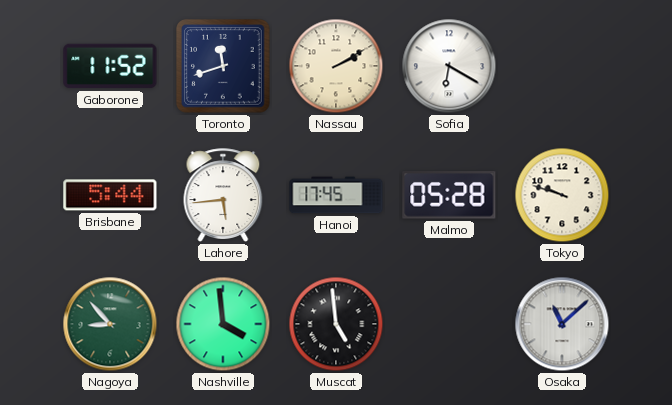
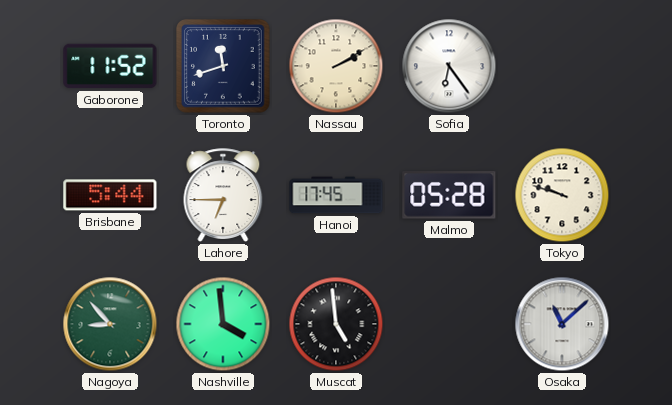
Sofia: 6:20 -> 6:24 (449, 66)
Lahore: 5:44 -> 6:45 (223, 195)
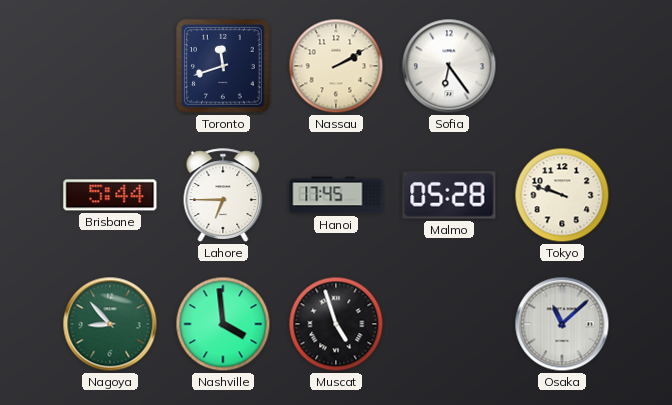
Gaborone: 11:52 -> none (110, 66)
Muscat: 4:59 -> 4:57 (336, 324)
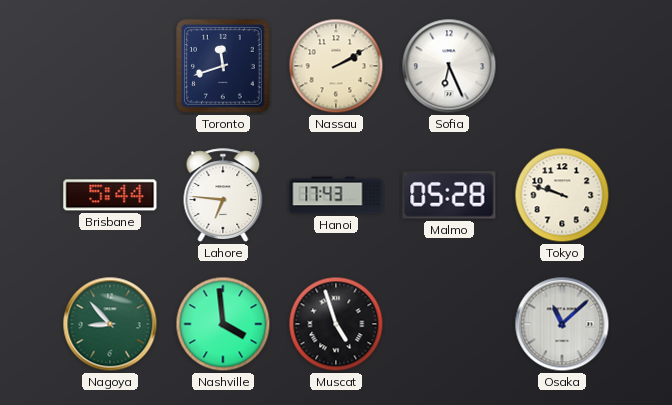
Sofia: 6:24 -> 6:26 (449, 66)
Lahore: 6:45 -> 6:46 (223, 195)
Hanoi: 17:45 -> 17:43 (336, 195)
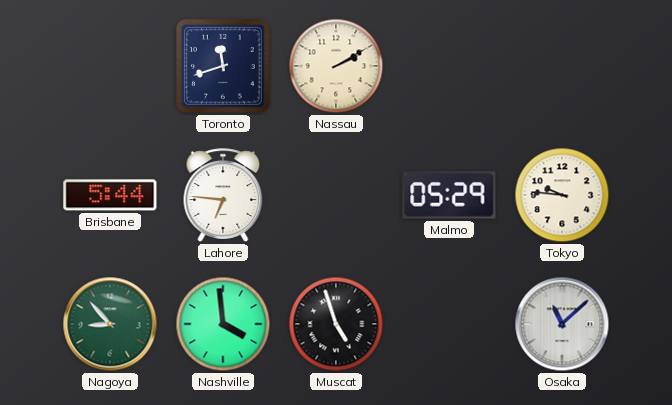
Sofia: 6:26 -> none (449, 66)
Hanoi: 17:43 -> none (336, 195)
Malmo: 05:28 -> 05:29 (449, 195)
Tokyo: 9:48 -> 9:46 (562, 195)
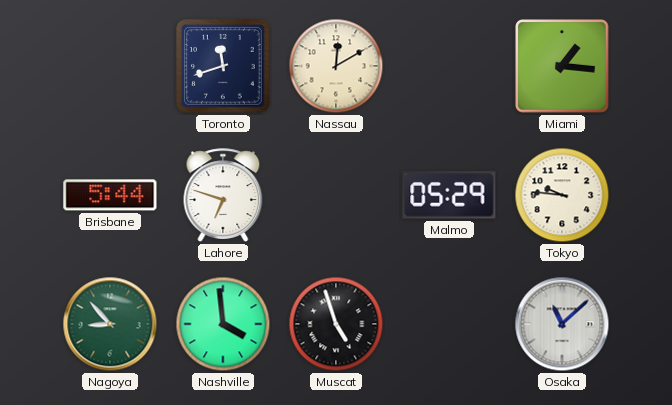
Nassau: 2:10 -> 12:10 (336, 66)
Miami: none -> 1:16 (562, 66)
Lahore: 6:46 -> 6:48 (223, 195)
